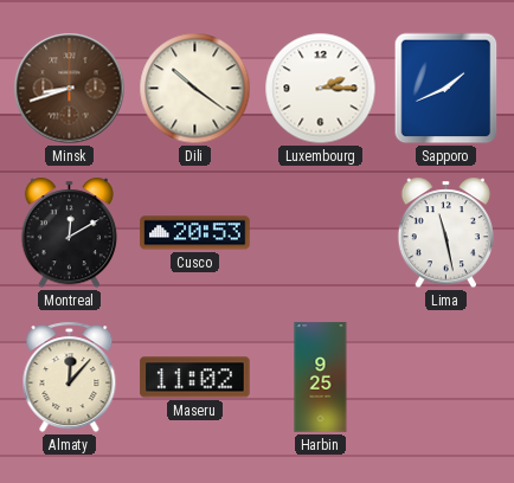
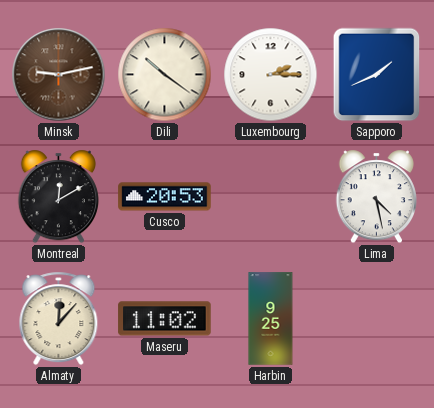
Minsk: 8:42 -> 9:13 (59, 75)
Lima: 11:28 -> 4:28 (376, 197)
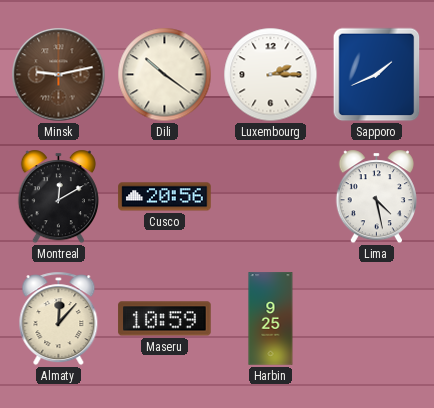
Cusco: 20:53 -> 20:56 (165, 197)
Maseru: 11:02 -> 10:59 (165, 319)
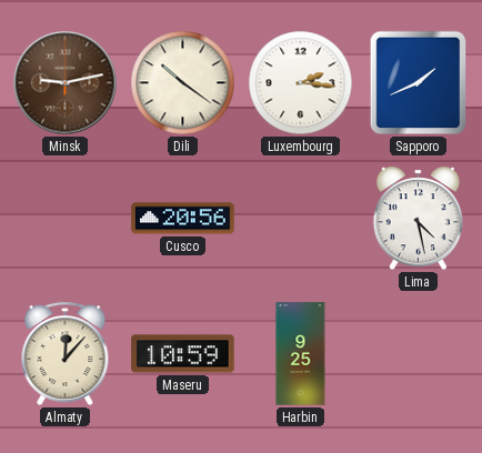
Luxembourg: 2:15 -> 2:16 (301, 83)
Montreal: 12:10 -> none (58, 197)
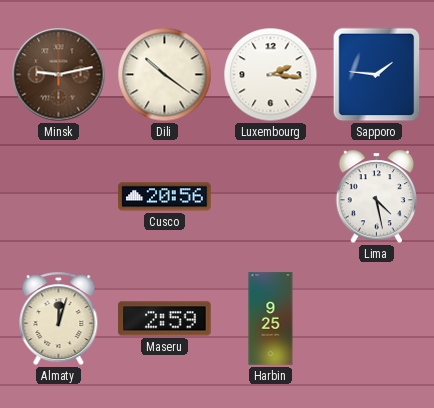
Sapporo: 1:41 -> 1:46 (377, 75)
Almaty: 12:07 -> 12:03 (59, 319)
Maseru: 10:59 -> 2:59 (165, 319)
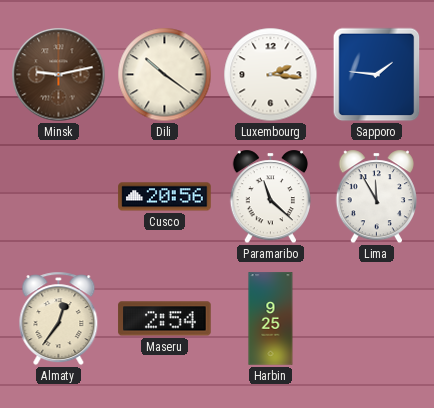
Paramaribo: none -> 11:22 (270, 197)
Lima: 4:28 -> 11:55 (376, 197)
Almaty: 12:03 -> 12:36 (59, 319)
Maseru: 2:59 -> 2:54 (165, 319)
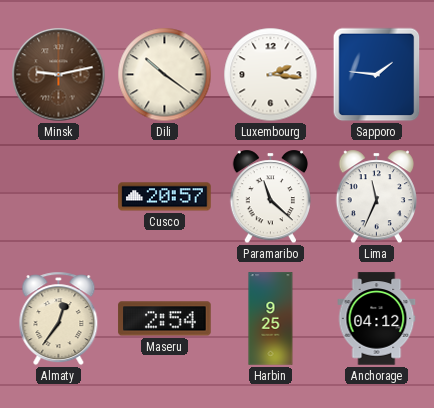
Cusco: 20:56 -> 20:57 (165, 197)
Lima: 11:55 -> 11:34 (376, 197)
Anchorage: none -> 04:12 (377, 319)
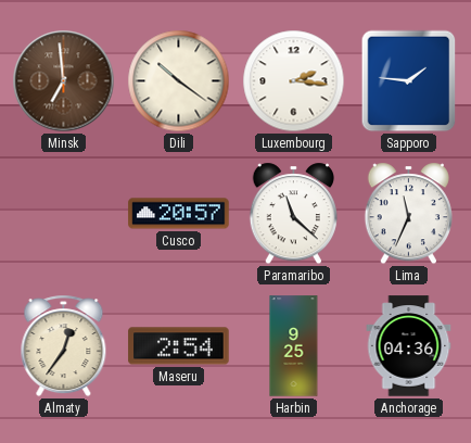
Minsk: 9:13 -> 6:59 (64, 81)
Anchorage: 04:12 -> 04:36 (409, 346)
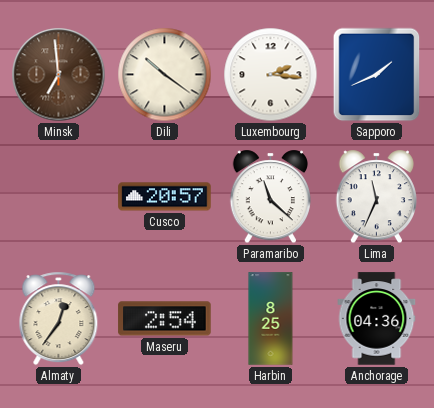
Sapporo: 1:46 -> 1:41 (377, 75)
Harbin: 9:25 -> 8:25 (271, 319)
